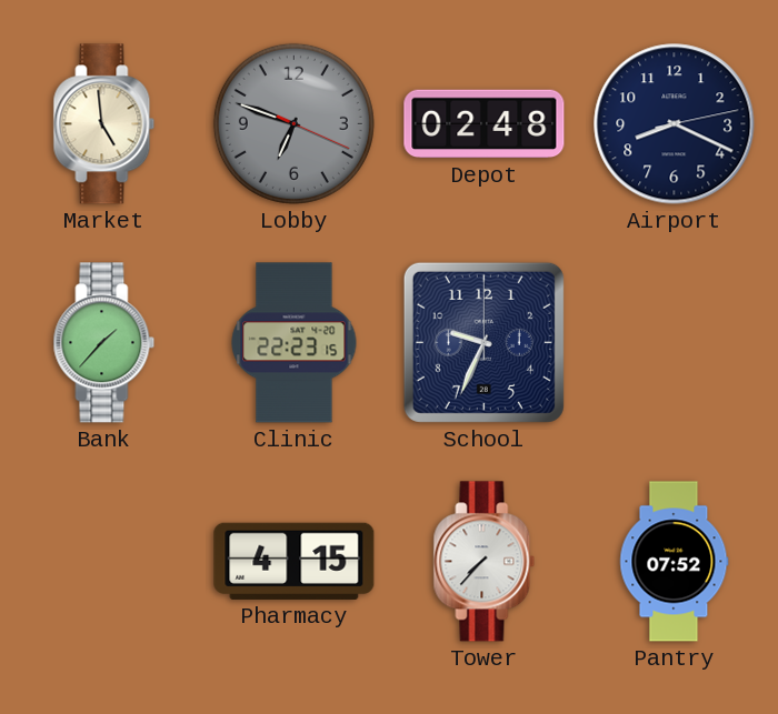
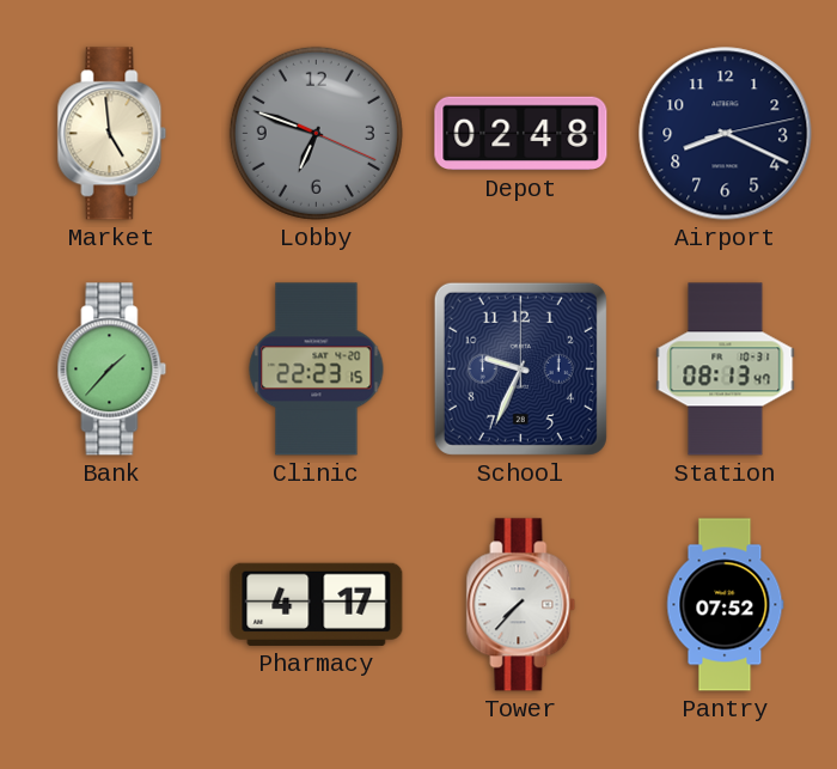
Station: none -> 08:13 (726, 370)
Pharmacy: 4:15 -> 4:17 (317, 604)
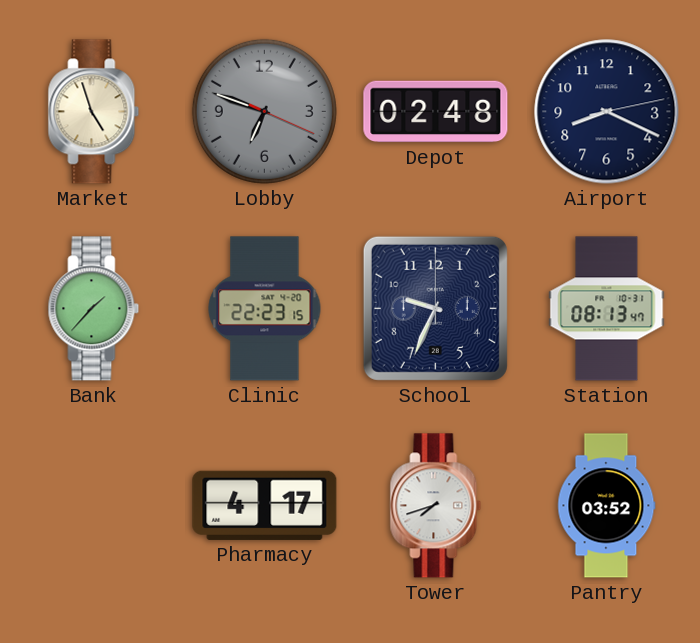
Market: 4:59 -> 4:57 (94, 112)
Tower: 7:37 -> 7:42 (436, 506)
Pantry: 07:52 -> 03:52 (607, 506)
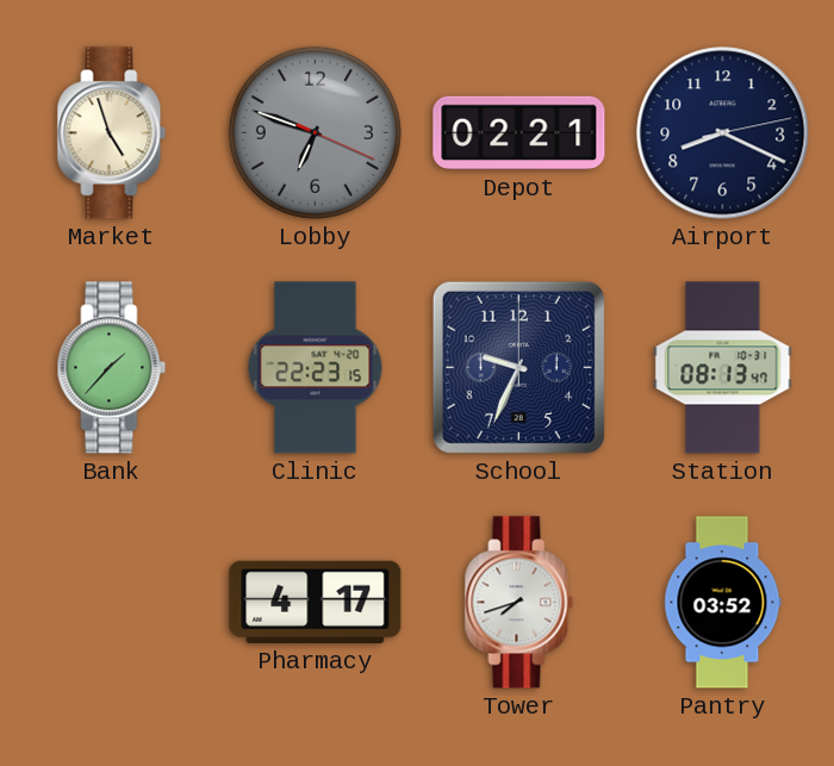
Depot: 02:48 -> 02:21 (519, 133)
